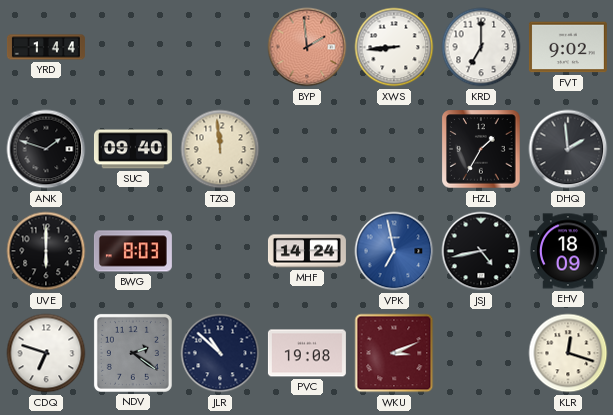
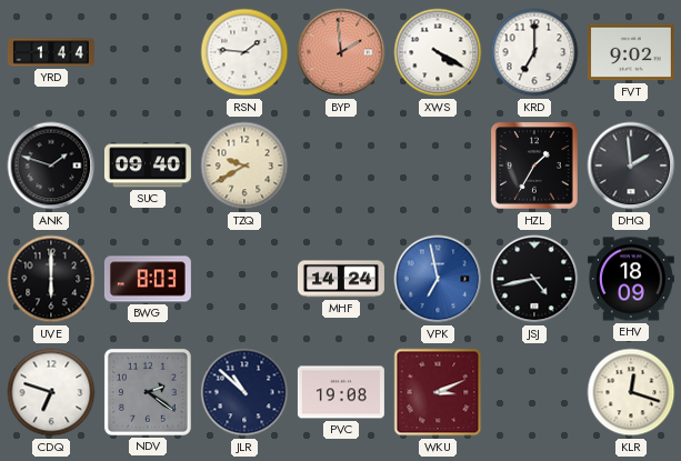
RSN: none -> 1:46 (244, 52)
XWS: 8:44 -> 4:20 (438, 52)
TZQ: 11:59 -> 9:40 (244, 166)
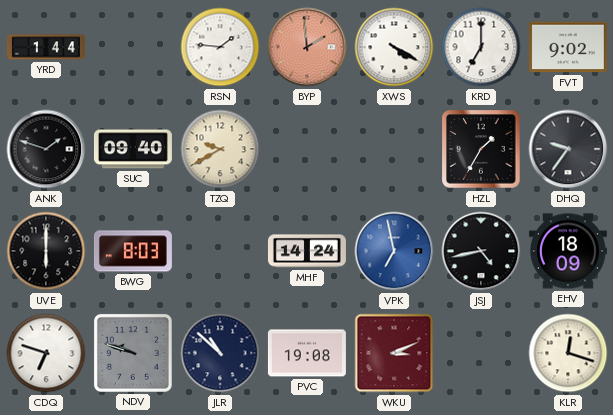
DHQ: 1:59 -> 9:36 (568, 149)
NDV: 2:21 -> 9:48 (133, 353)
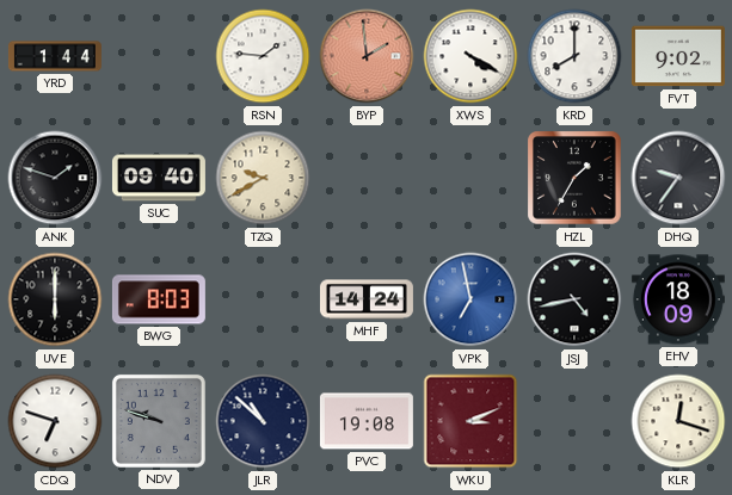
KRD: 7:00 -> 8:00 (574, 56)
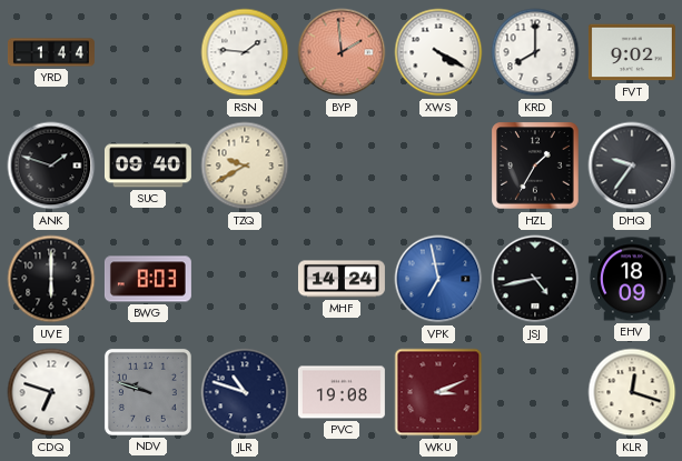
JLR: 10:52 -> 10:48 (245, 392)
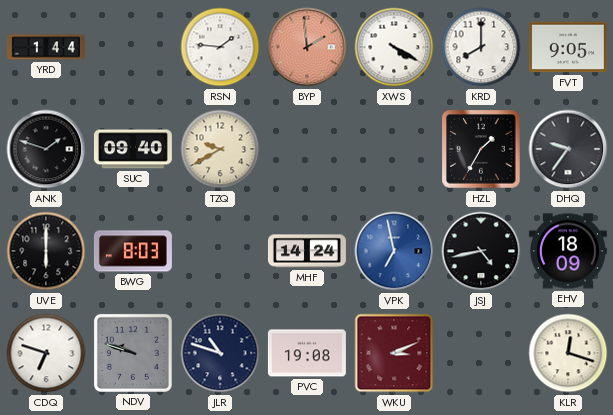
FVT: 9:02 -> 9:05 (568, 47)
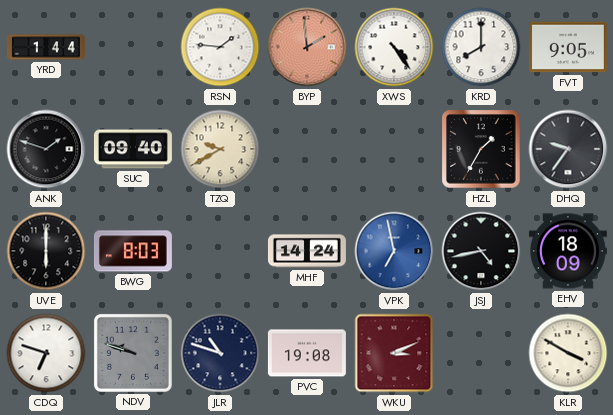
XWS: 4:20 -> 4:24 (394, 47)
KLR: 12:18 -> 3:50 (568, 353)
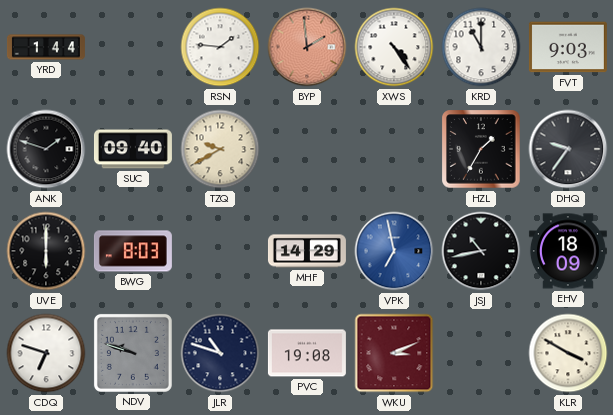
KRD: 8:00 -> 11:00 (481, 47)
FVT: 9:05 -> 9:03 (568, 47)
MHF: 14:24 -> 14:29 (307, 251)
JSJ: 4:43 -> 10:43 (481, 251)
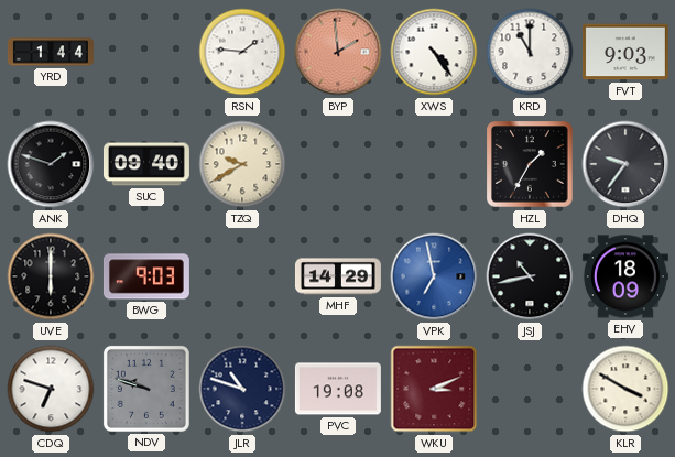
BWG: 8:03 -> 9:03 (146, 276)
